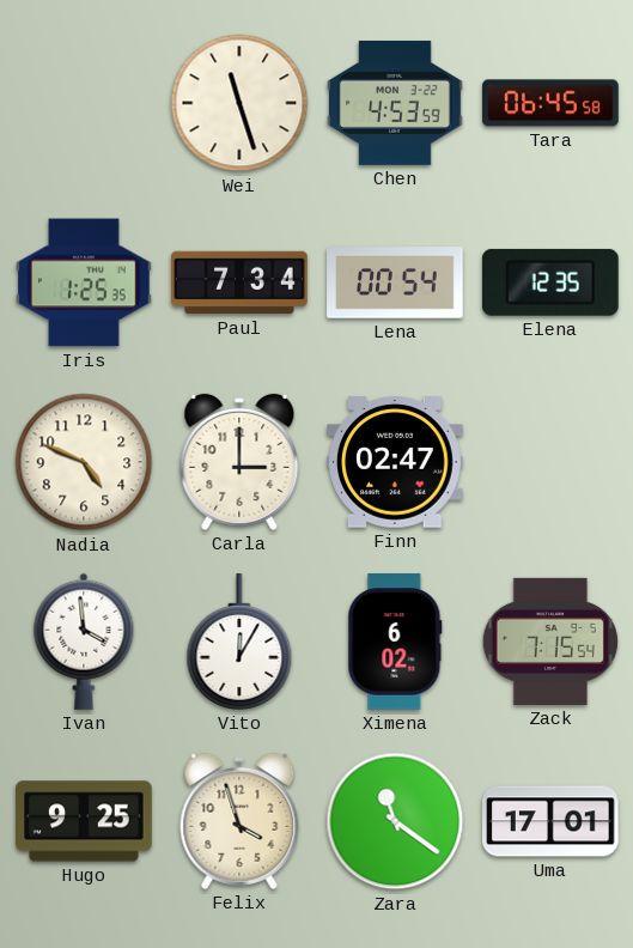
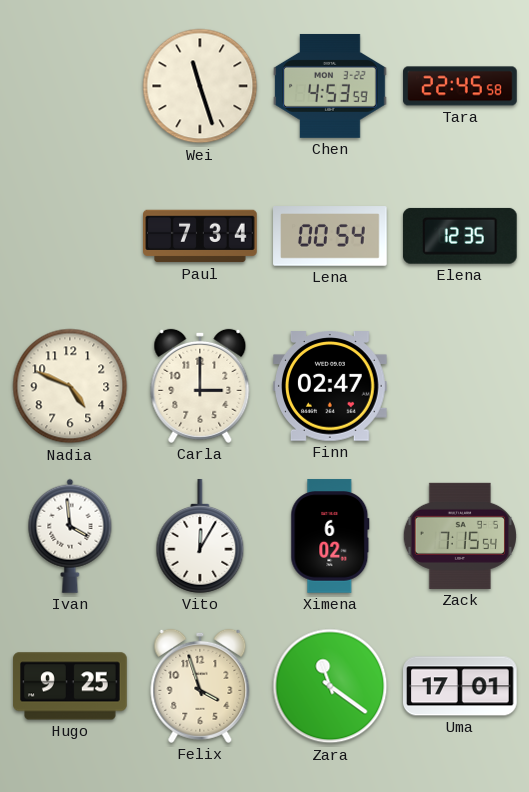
Tara: 06:45 -> 22:45 (460, 86)
Iris: 1:25 -> none (85, 282)
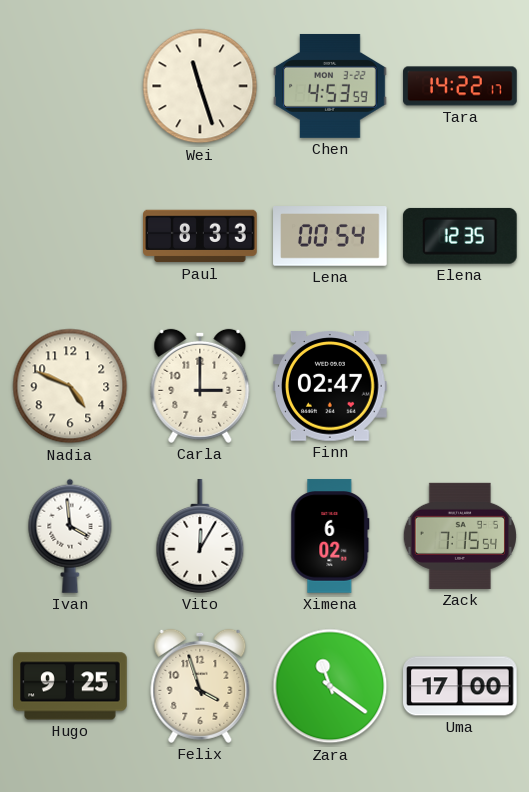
Tara: 22:45 -> 14:22 (460, 86)
Paul: 7:34 -> 8:33 (200, 236)
Uma: 17:01 -> 17:00 (461, 686)
